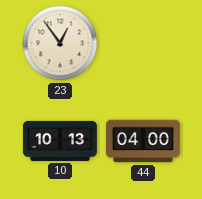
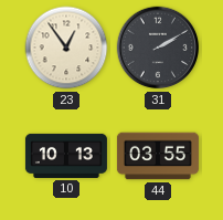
31: none -> 2:10 (158, 48)
44: 04:00 -> 03:55 (158, 156)
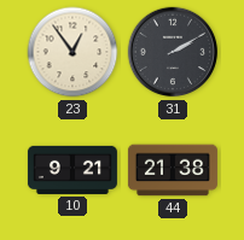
10: 10:13 -> 9:21 (72, 170)
44: 03:55 -> 21:38 (173, 170)
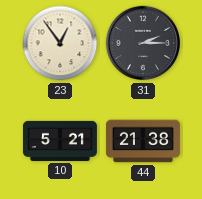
31: 2:10 -> 2:15 (143, 43)
10: 9:21 -> 5:21 (60, 141)
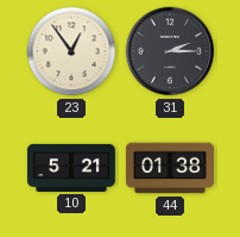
44: 21:38 -> 01:38 (170, 168)
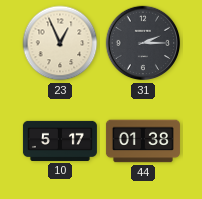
23: 12:54 -> 12:56 (60, 43)
10: 5:21 -> 5:17 (60, 141)
